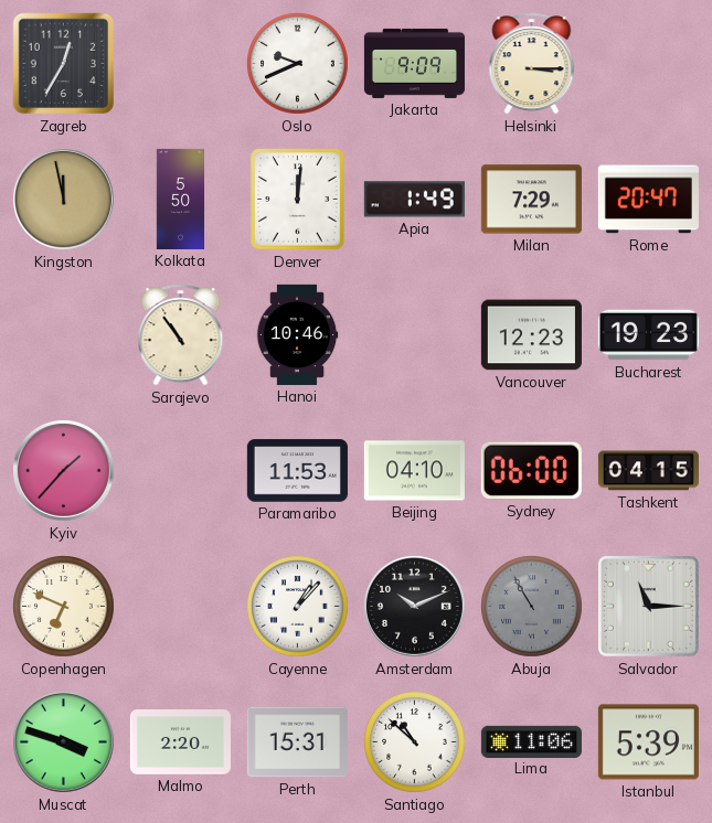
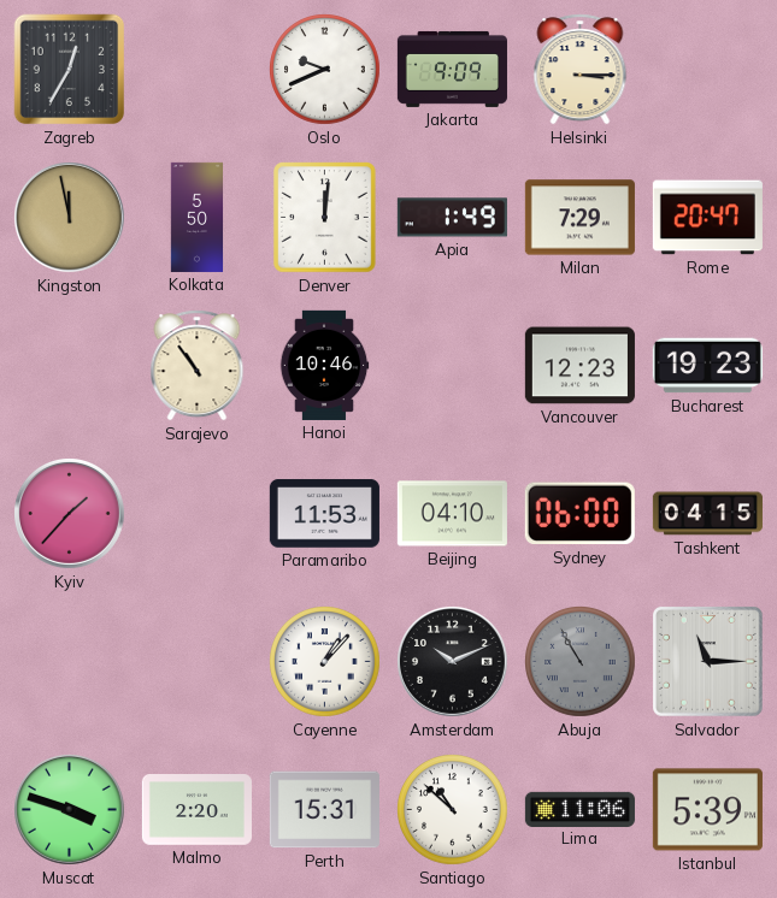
Copenhagen: 6:49 -> none (64, 607)
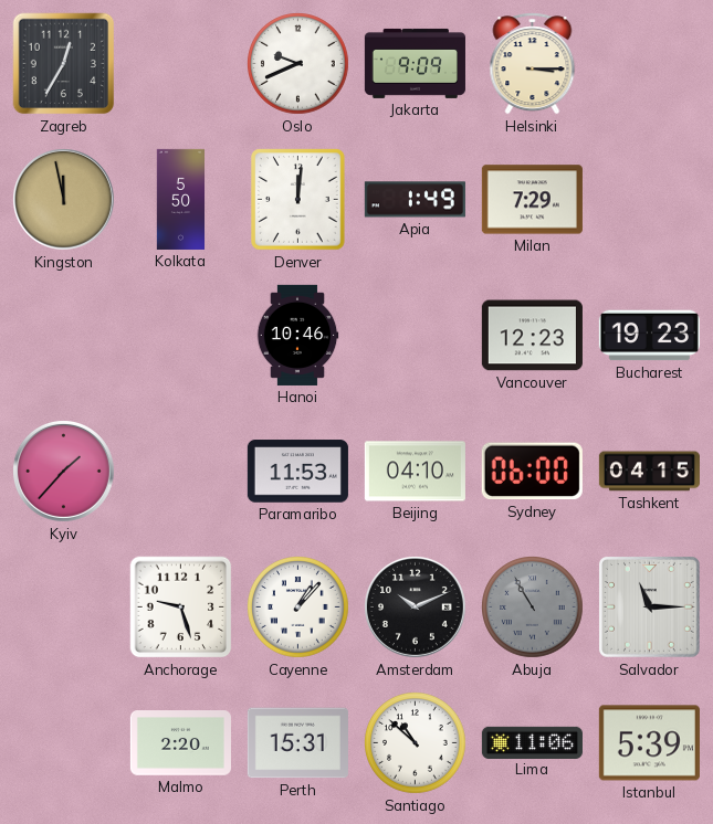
Rome: 20:47 -> none (707, 218)
Sarajevo: 10:54 -> none (198, 366)
Anchorage: none -> 9:27 (181, 608)
Muscat: 3:48 -> none (70, 810)
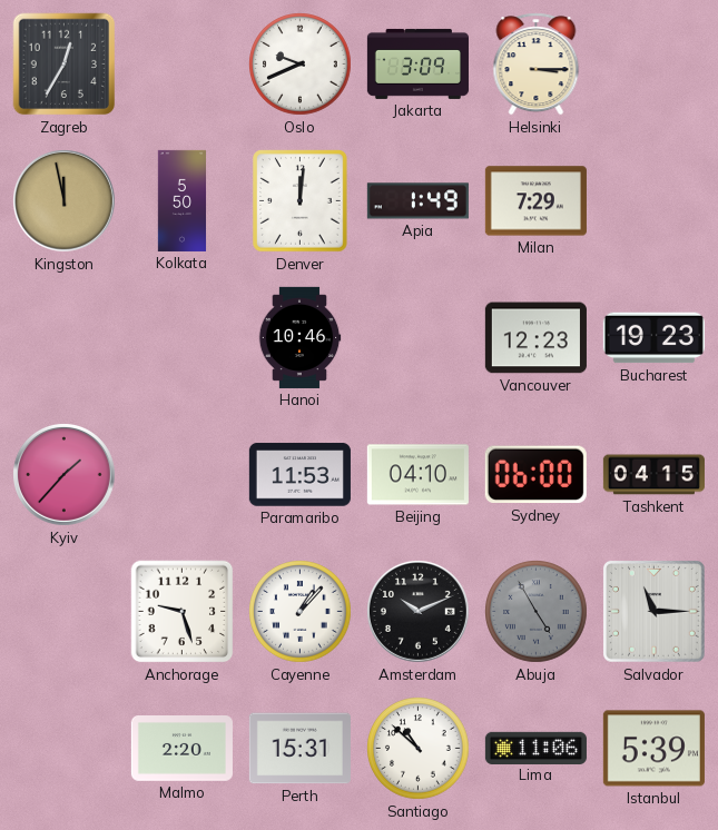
Jakarta: 9:09 -> 3:09 (417, 63)
Abuja: 10:55 -> 4:55 (537, 612)
